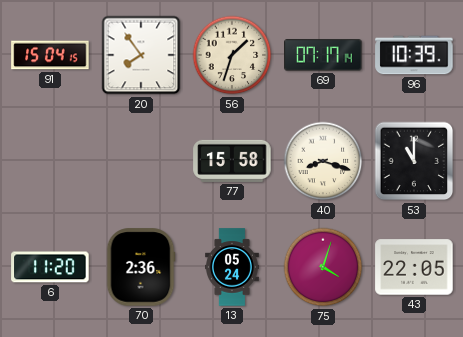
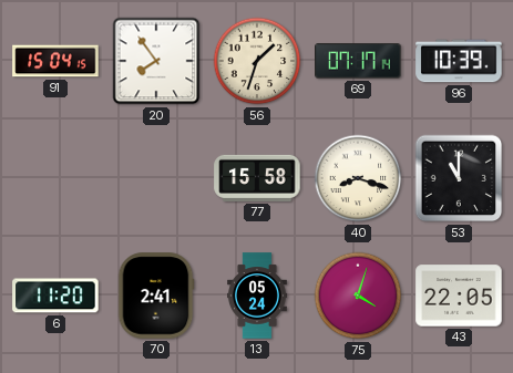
70: 2:36 -> 2:41 (156, 296)
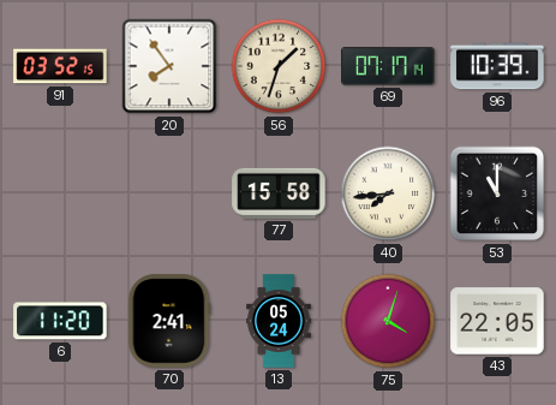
91: 15:04 -> 03:52 (60, 66)
40: 8:18 -> 7:44 (388, 193)
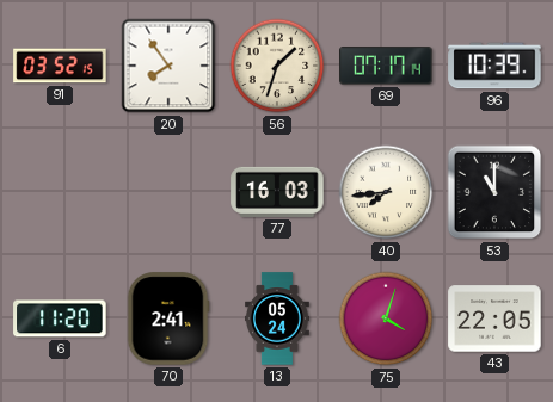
77: 15:58 -> 16:03 (277, 192)
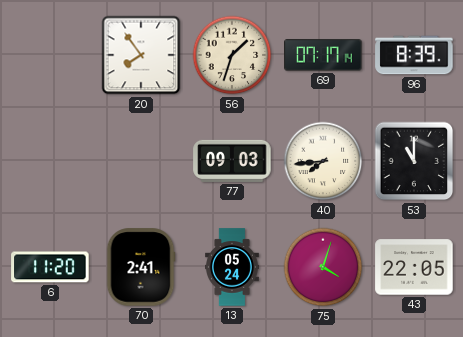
91: 03:52 -> none (60, 66)
96: 10:39 -> 8:39 (414, 55)
77: 16:03 -> 09:03 (232, 161)
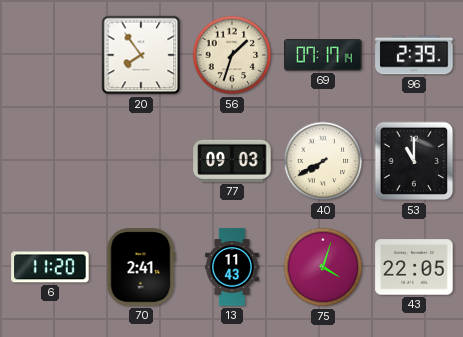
96: 8:39 -> 2:39 (414, 55)
40: 7:44 -> 7:40 (323, 161)
13: 05:24 -> 11:43 (233, 267)
